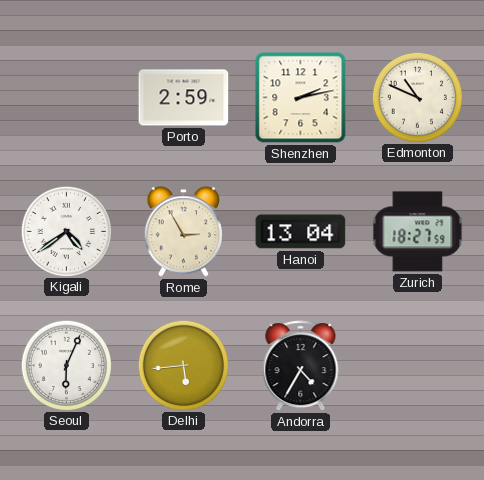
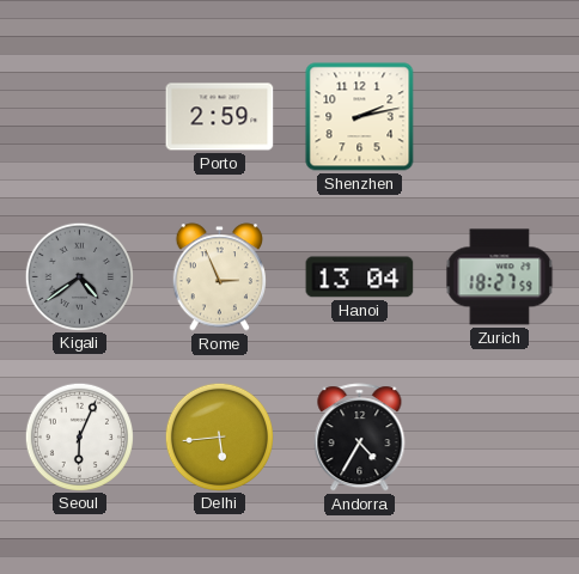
Edmonton: 10:49 -> none (417, 97)
Kigali dial: white -> grey (79, 276)
Rome: 2:55 -> 2:56 (219, 277)
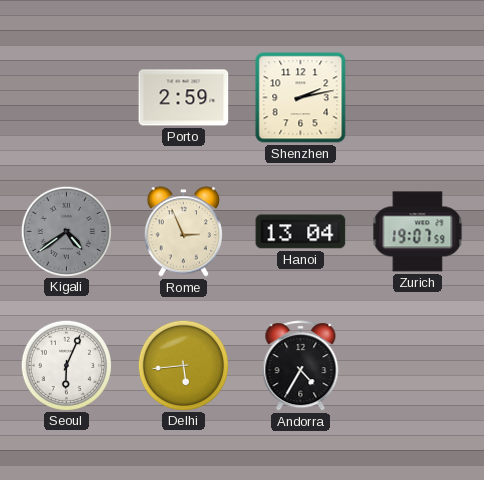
Zurich: 18:27 -> 19:07 (418, 232)
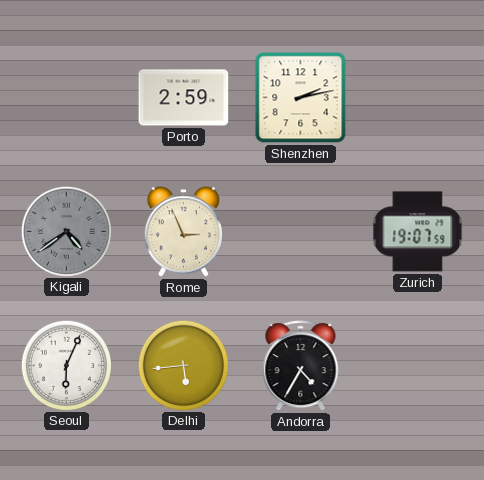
Hanoi: 13:04 -> none (301, 232)
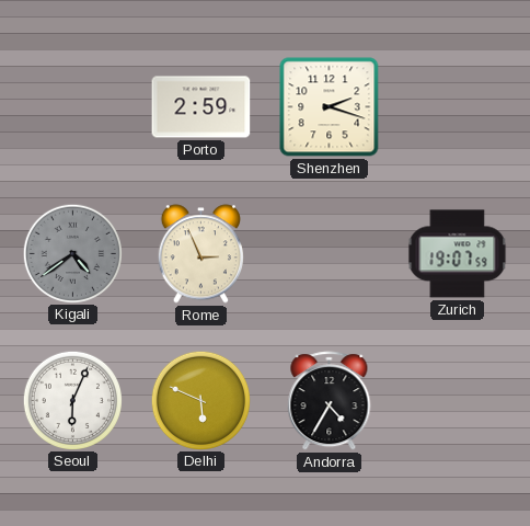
Shenzhen: 2:13 -> 2:18 (330, 107)
Delhi: 5:44 -> 5:49 (200, 400)
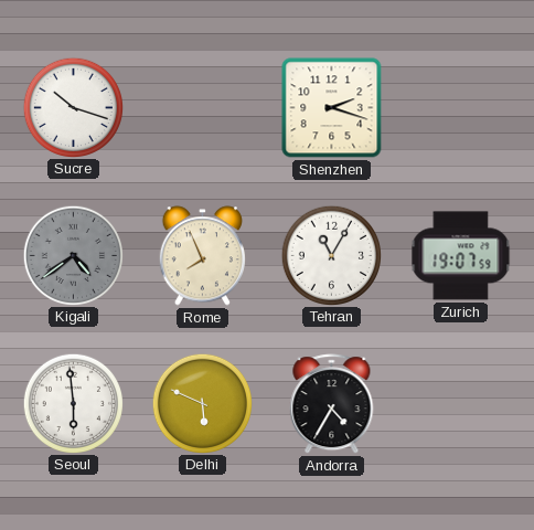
Sucre: none -> 10:18 (73, 107)
Porto: 2:59 -> none (201, 107)
Rome: 2:56 -> 7:56 (202, 256)
Tehran: none -> 11:05 (331, 255)
Seoul: 6:04 -> 5:59 (73, 403)
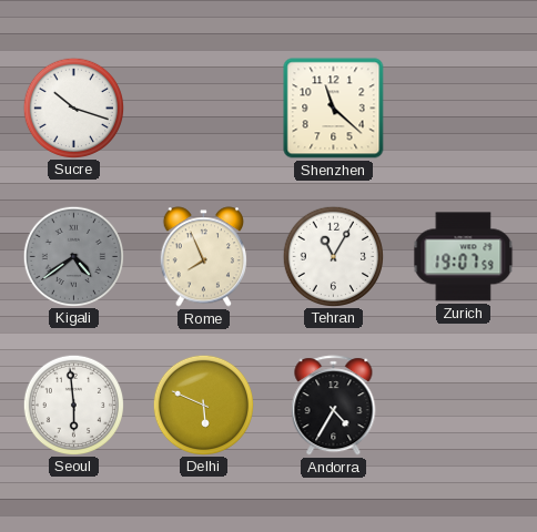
Shenzhen: 2:18 -> 11:22 (334, 109)
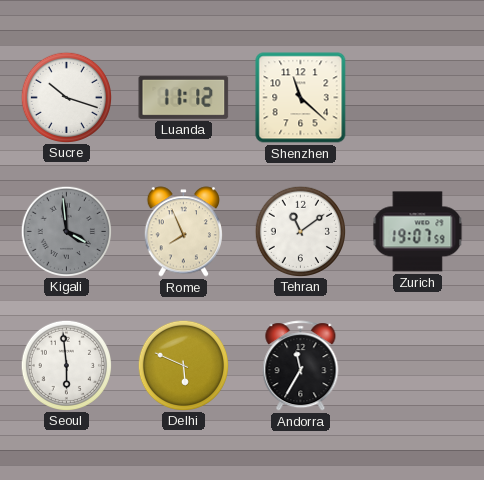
Luanda: none -> 11:12 (184, 97)
Kigali: 4:39 -> 3:59 (66, 231)
Tehran: 11:05 -> 11:09 (300, 231)
Andorra: 4:35 -> 11:35 (301, 366)
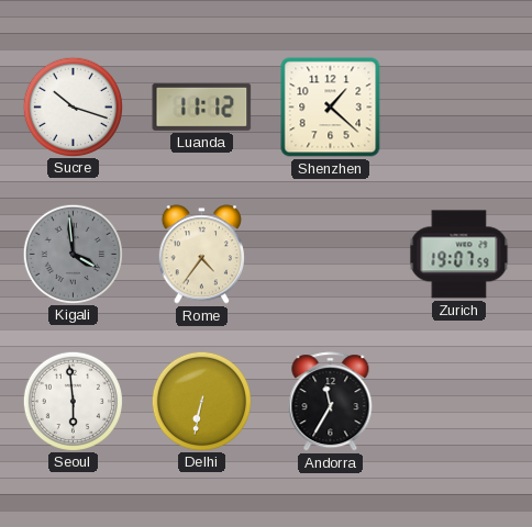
Shenzhen: 11:22 -> 1:22 (331, 108)
Rome: 7:56 -> 4:36 (201, 255)
Tehran: 11:09 -> none (300, 231)
Delhi: 5:49 -> 6:32 (201, 401)
